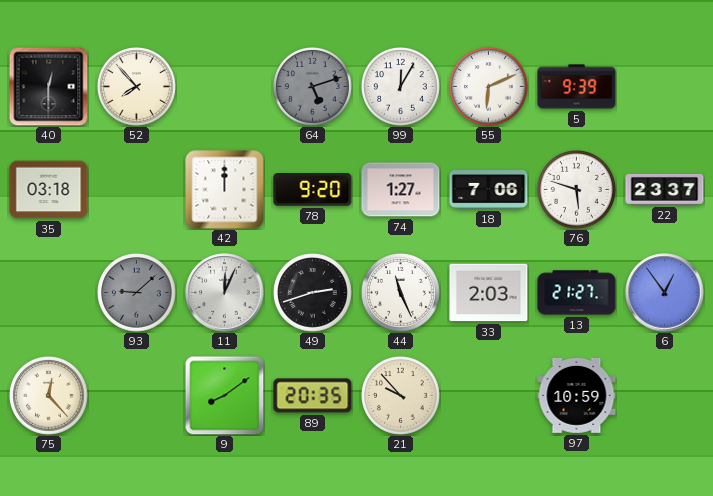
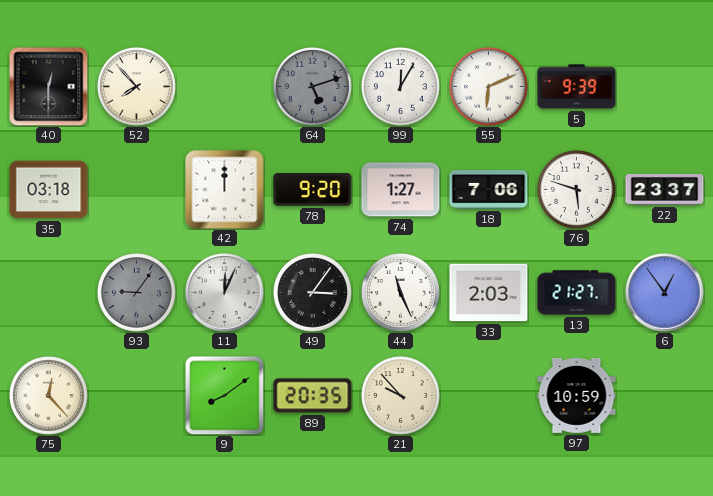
93: 9:08 -> 9:06 (137, 293)
49: 2:42 -> 3:06 (313, 293)
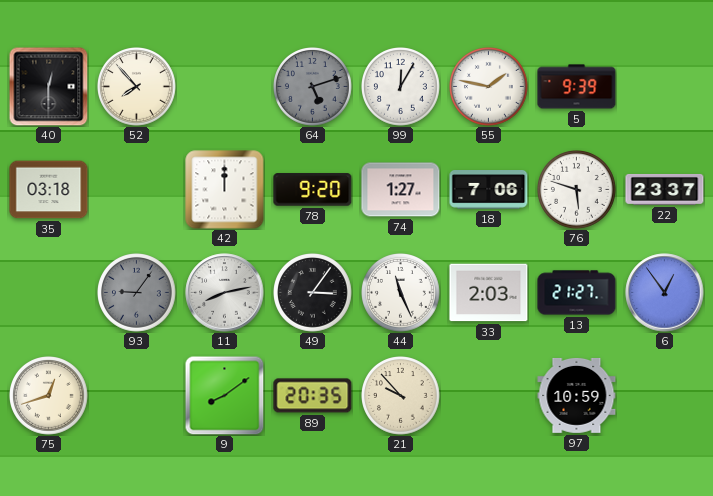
55: 6:11 -> 1:47 (489, 87)
11: 12:04 -> 8:13 (225, 293)
75: 12:23 -> 12:42 (49, 396)
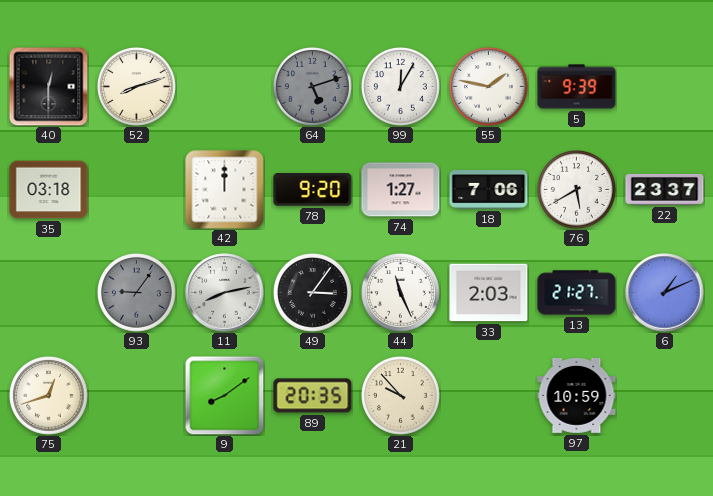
52: 7:53 -> 8:12 (137, 87)
76: 5:48 -> 5:40 (577, 190)
6: 12:54 -> 1:11 (665, 293)
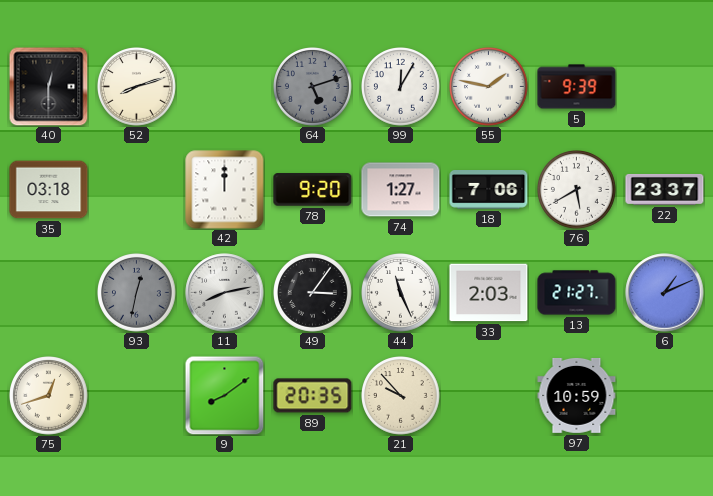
93: 9:06 -> 12:32 (137, 293)
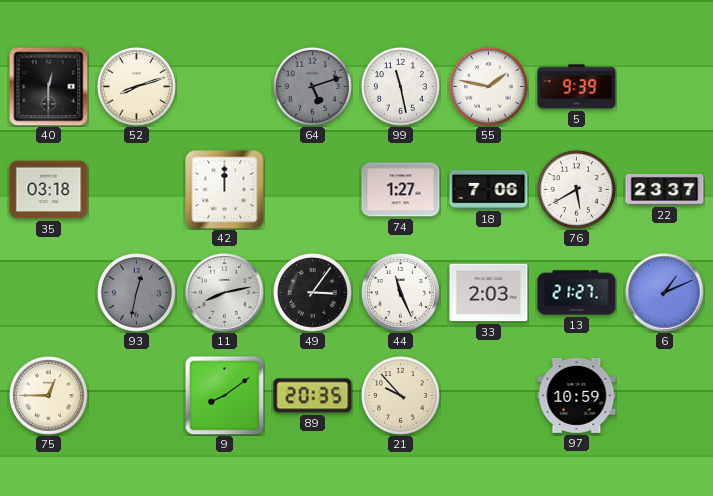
99: 12:05 -> 11:28 (401, 87)
78: 9:20 -> none (313, 190)
75: 12:42 -> 12:45 (49, 396)
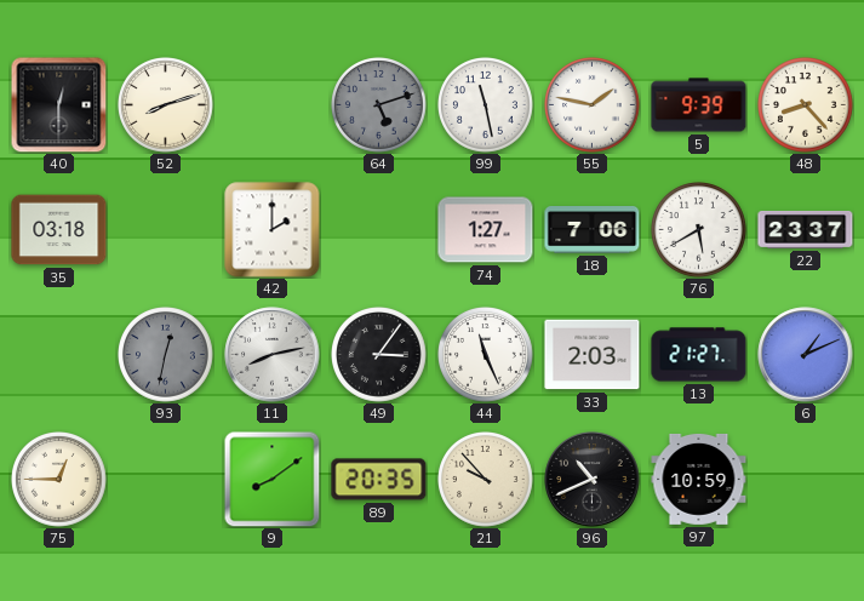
48: none -> 8:23 (806, 105)
42: 12:00 -> 2:00 (273, 230)
96: none -> 10:41 (593, 480)
